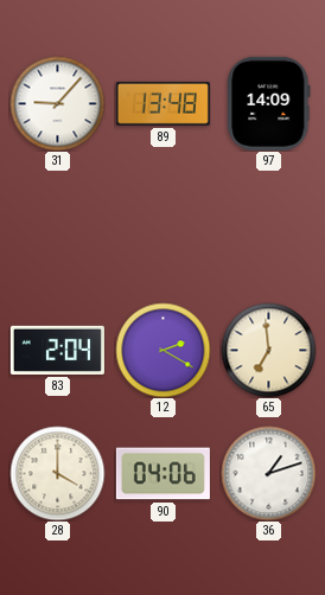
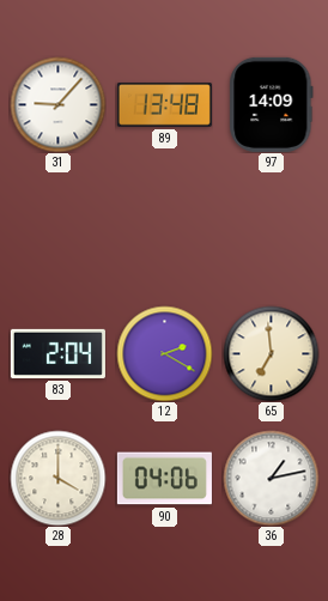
36: 1:12 -> 1:13 (271, 478)
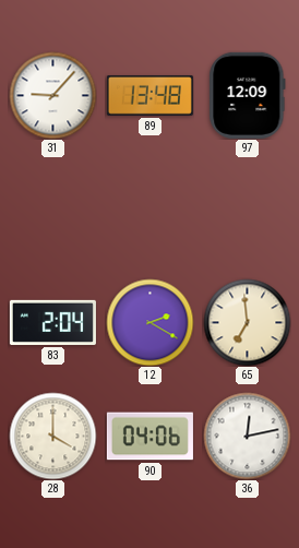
97: 14:09 -> 12:09 (248, 95)
36: 1:13 -> 12:13 (247, 436)
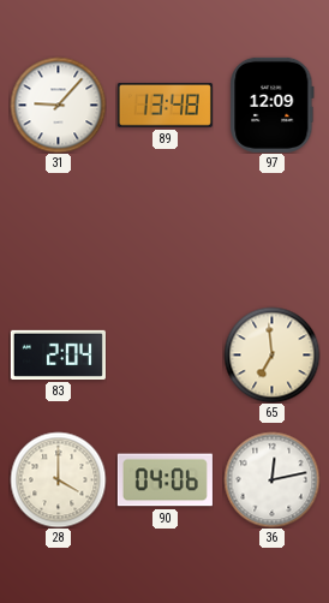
12: 2:20 -> none (149, 322)
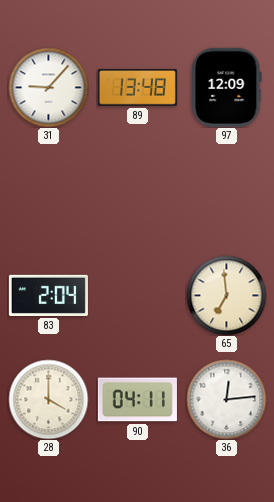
90: 04:06 -> 04:11 (137, 400)
36: 12:13 -> 12:14 (226, 399)
